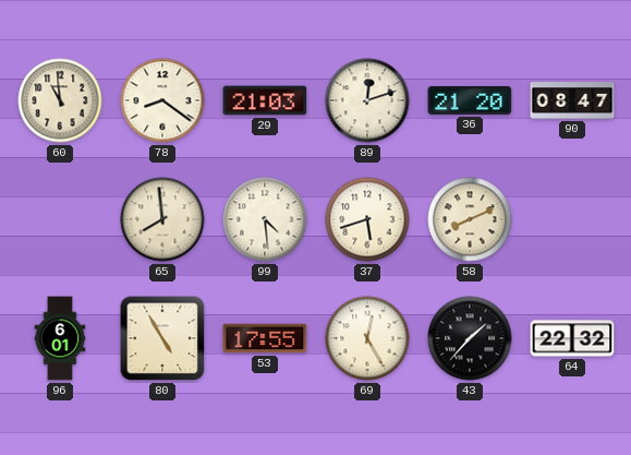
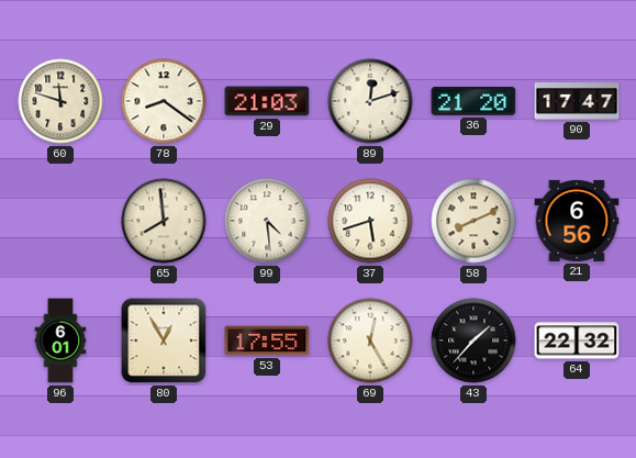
60: 10:59 -> 11:48 (60, 101)
90: 08:47 -> 17:47 (577, 101)
21: none -> 6:56 (577, 221)
80: 4:55 -> 12:55 (164, 340)
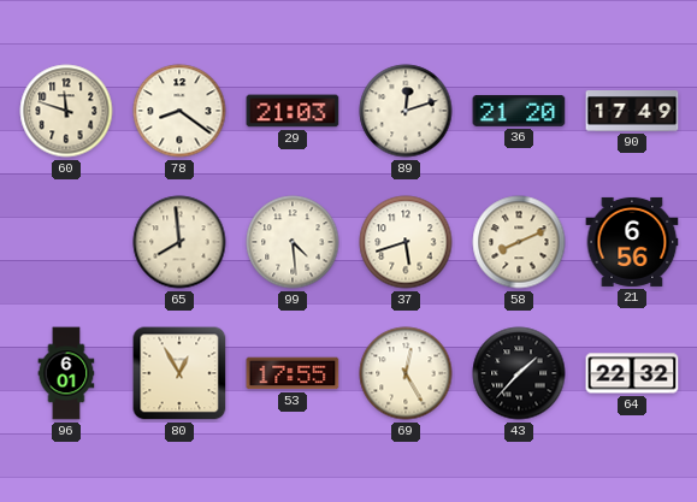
90: 17:47 -> 17:49 (632, 111)
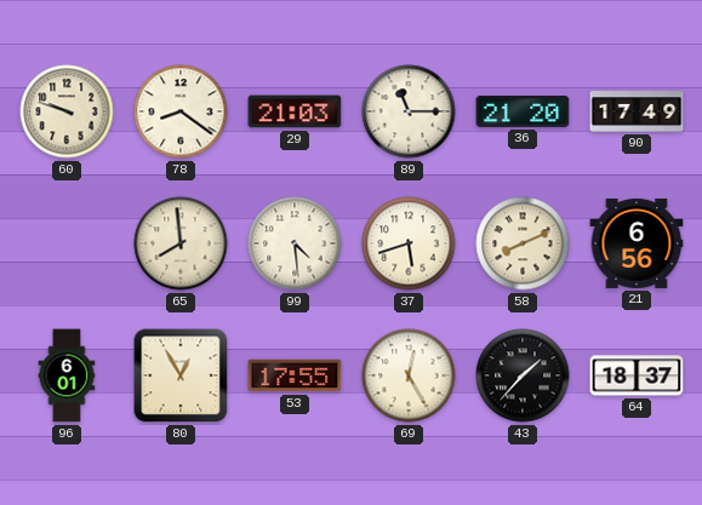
60: 11:48 -> 9:48 (67, 111)
89: 12:12 -> 11:15 (409, 111)
64: 22:32 -> 18:37 (637, 375)
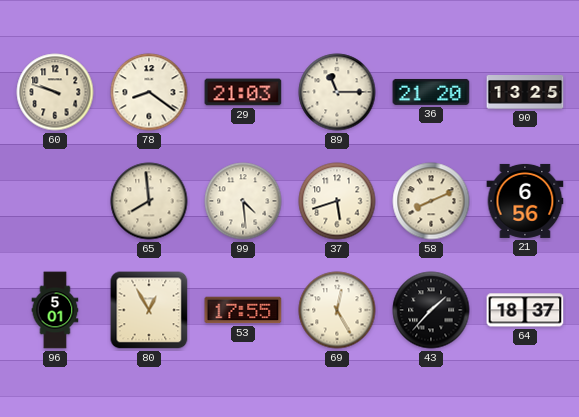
90: 17:49 -> 13:25 (525, 92)
96: 6:01 -> 5:01 (55, 310)
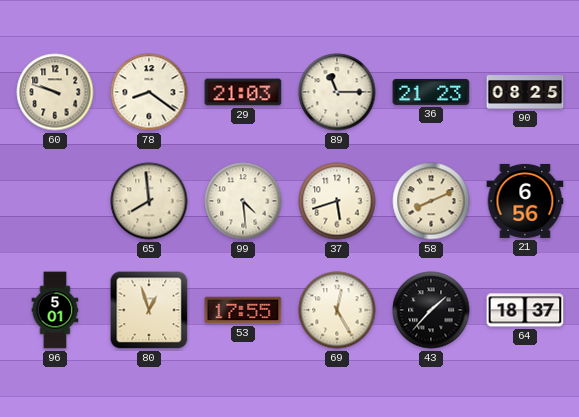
36: 21:20 -> 21:23 (431, 92)
90: 13:25 -> 08:25 (525, 92)
80: 12:55 -> 12:57 (149, 310)
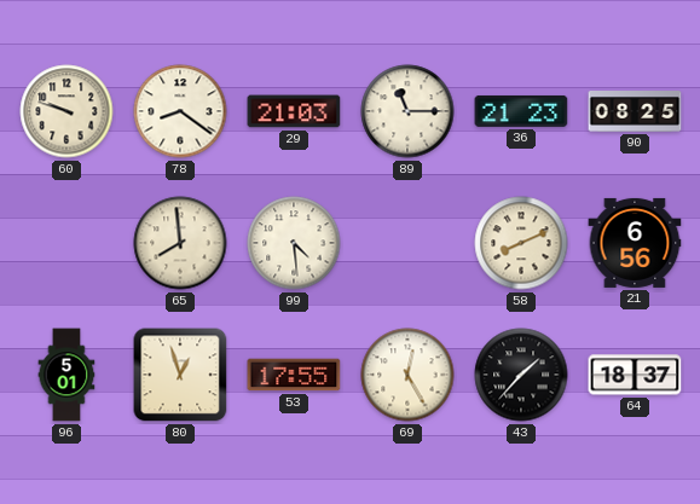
37: 5:42 -> none (337, 201)
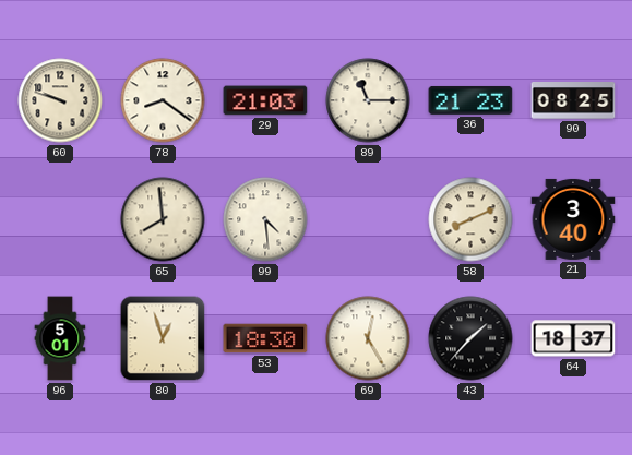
21: 6:56 -> 3:40 (573, 219)
53: 17:55 -> 18:30 (265, 338)
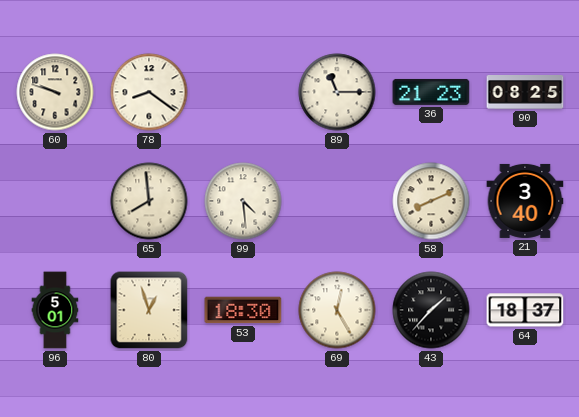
29: 21:03 -> none (265, 100)
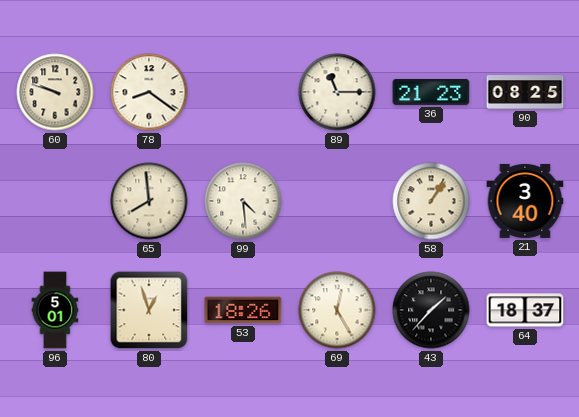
58: 8:11 -> 1:06 (431, 201)
53: 18:30 -> 18:26 (243, 310)
